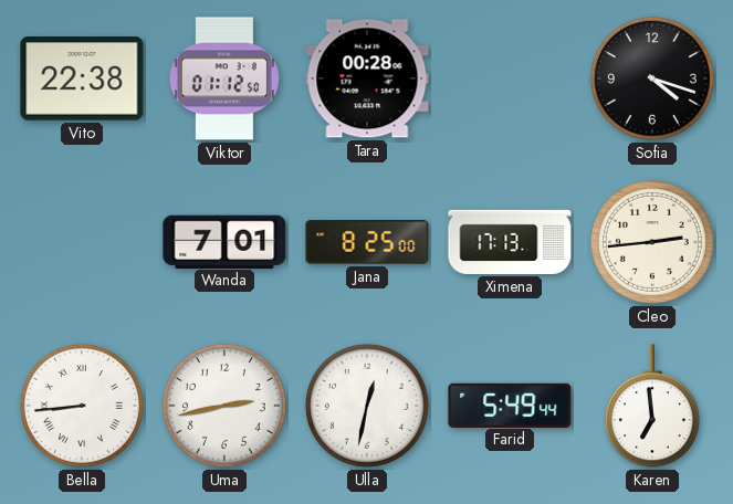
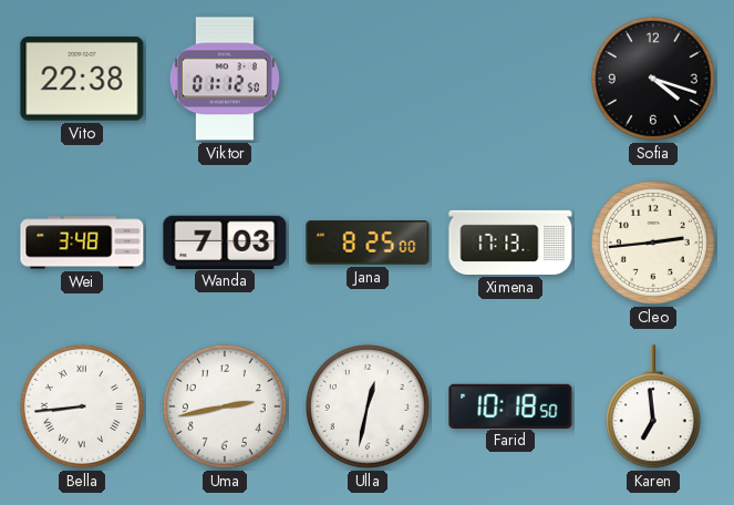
Tara: 00:28 -> none (367, 78)
Wei: none -> 3:48 (82, 243)
Wanda: 7:01 -> 7:03 (225, 241)
Farid: 5:49 -> 10:18 (510, 405)
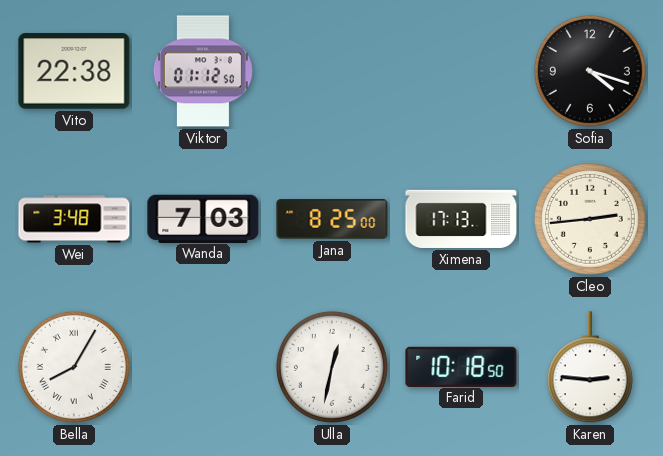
Bella: 8:44 -> 8:05 (74, 367)
Uma: 2:43 -> none (225, 406)
Karen: 6:59 -> 2:46 (590, 368)
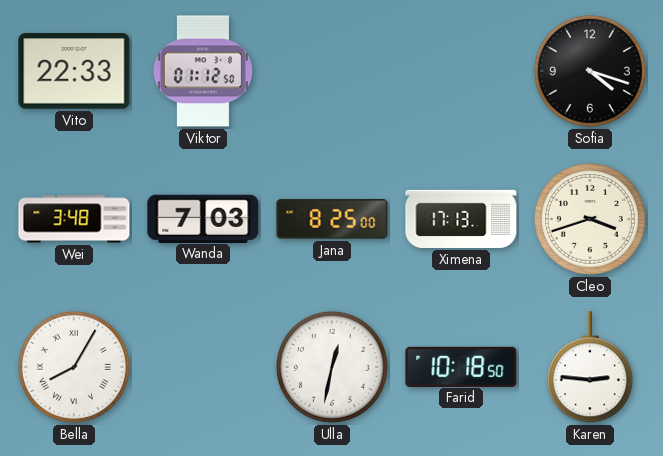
Vito: 22:38 -> 22:33 (74, 71)
Cleo: 2:44 -> 3:42 (590, 219)
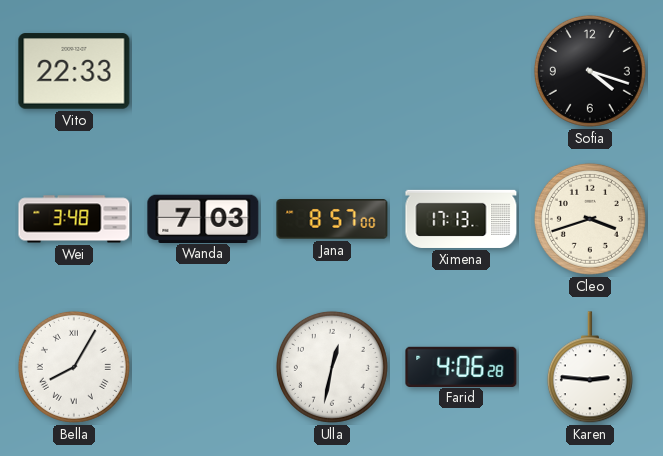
Viktor: 01:12 -> none (203, 71)
Jana: 8:25 -> 8:57 (332, 219)
Farid: 10:18 -> 4:06 (461, 366)
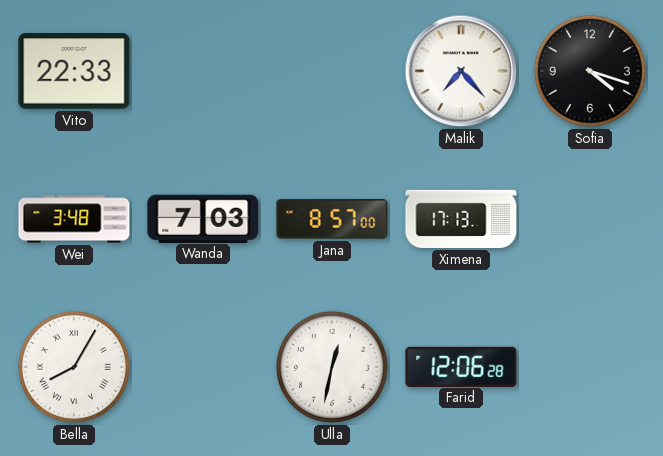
Malik: none -> 7:23 (461, 71)
Cleo: 3:42 -> none (590, 219)
Farid: 4:06 -> 12:06 (461, 366)
Karen: 2:46 -> none (590, 368)
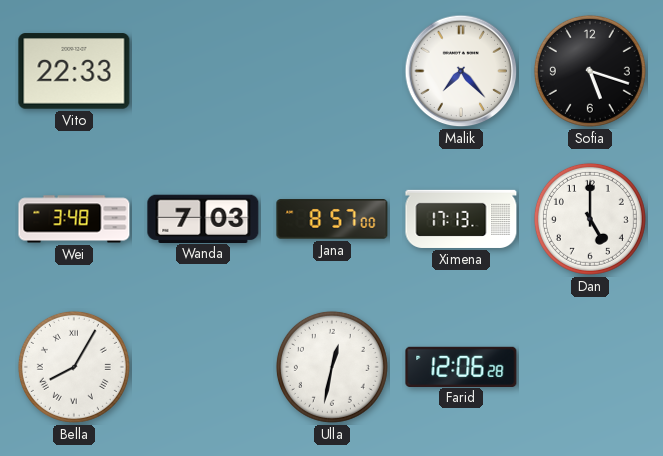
Sofia: 4:18 -> 5:18 (590, 71)
Dan: none -> 5:00 (590, 219)
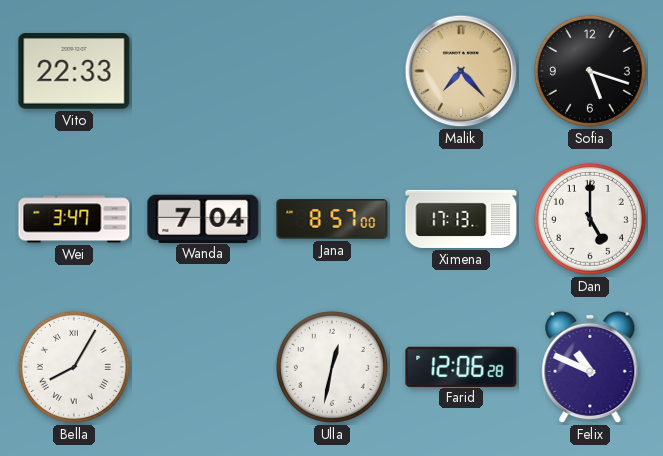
Malik dial: white -> champagne (461, 71)
Wei: 3:48 -> 3:47 (74, 219)
Wanda: 7:03 -> 7:04 (203, 218)
Felix: none -> 10:49 (590, 367)
